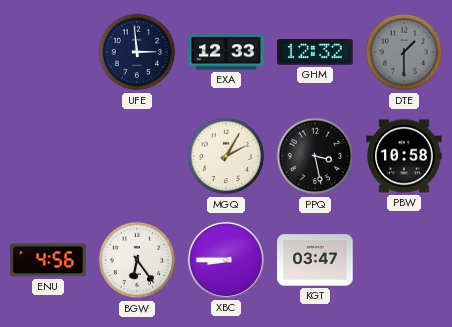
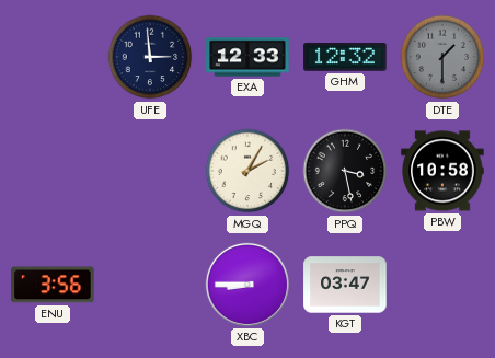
ENU: 4:56 -> 3:56 (53, 285)
BGW: 6:24 -> none (137, 260)
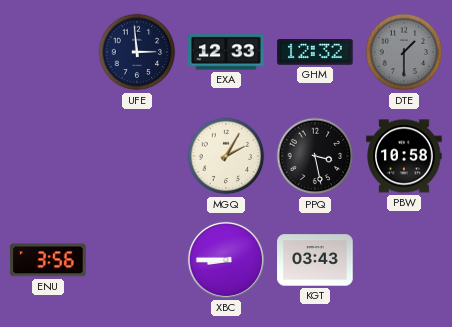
KGT: 03:47 -> 03:43 (315, 260)
